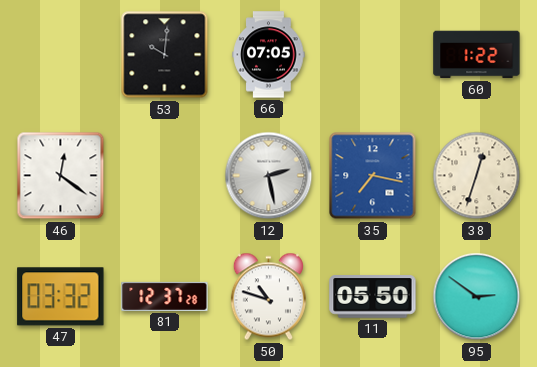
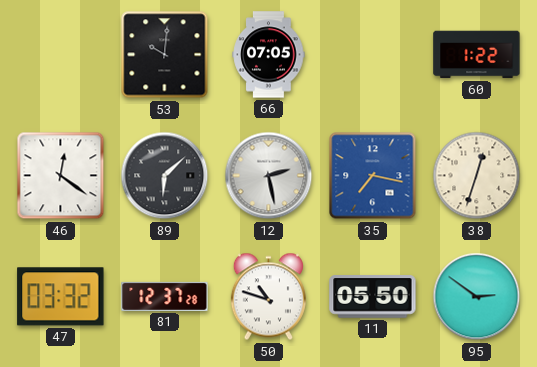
89: none -> 6:08 (165, 176)
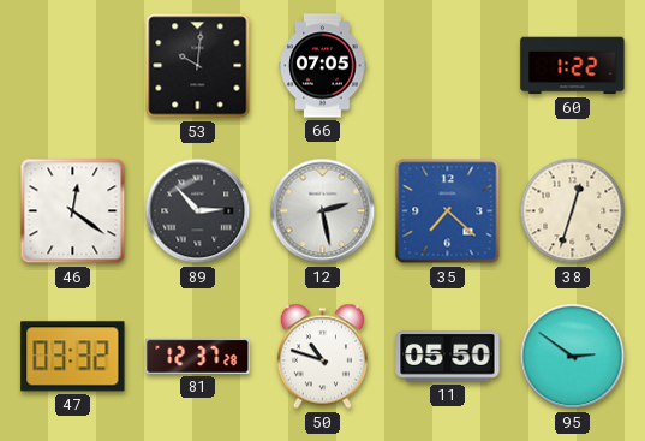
89: 6:08 -> 2:53 (198, 211)
35: 7:17 -> 7:22 (448, 211)
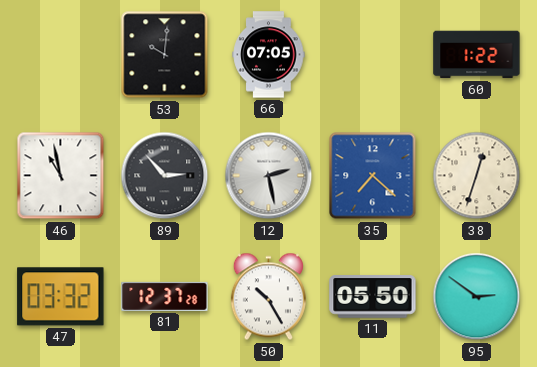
46: 12:21 -> 10:58 (61, 176)
50: 10:48 -> 10:25 (268, 297)
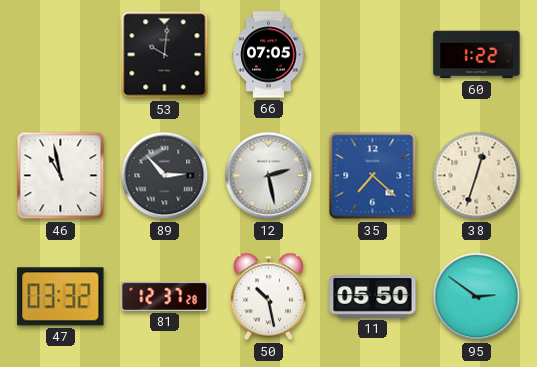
50: 10:25 -> 10:28 (268, 297)
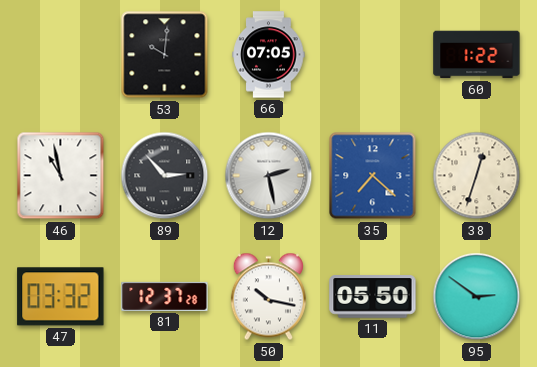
50: 10:28 -> 10:17 (268, 297)
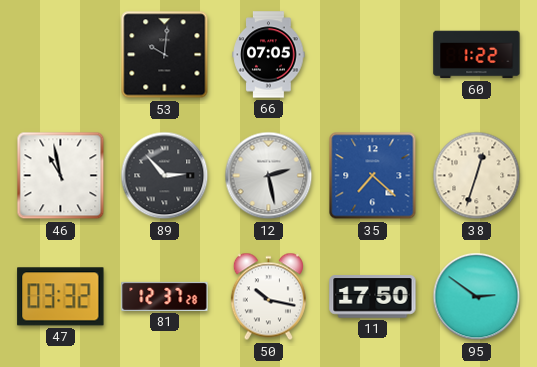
11: 05:50 -> 17:50 (373, 297)
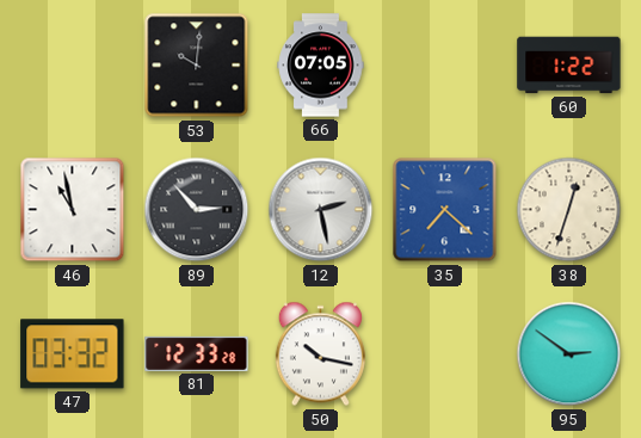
81: 12:37 -> 12:33 (197, 353)
11: 17:50 -> none (373, 297)
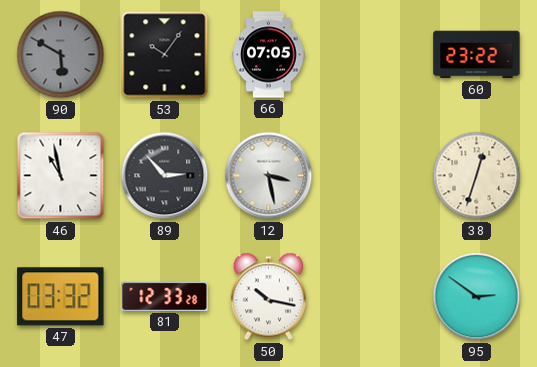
90: none -> 5:50 (61, 55)
53: 10:01 -> 10:06 (165, 55)
60: 1:22 -> 23:22 (477, 55)
12: 2:28 -> 3:28 (269, 176)
35: 7:22 -> none (445, 210)
